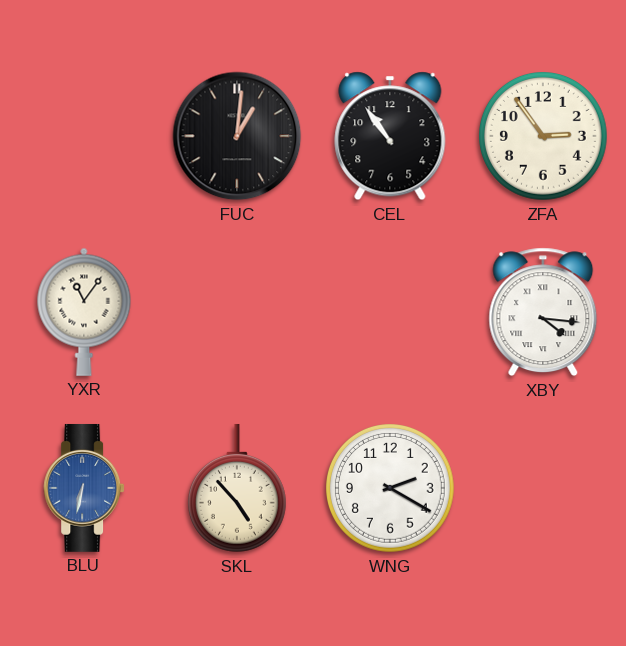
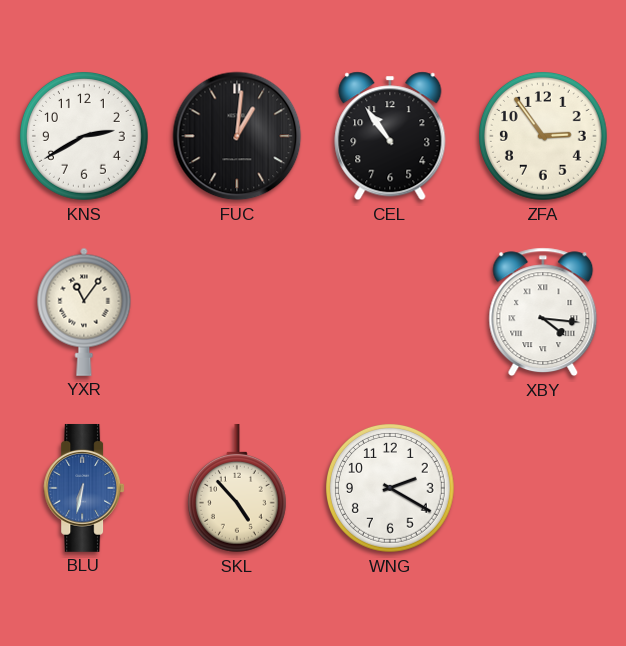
KNS: none -> 2:40 (85, 137)
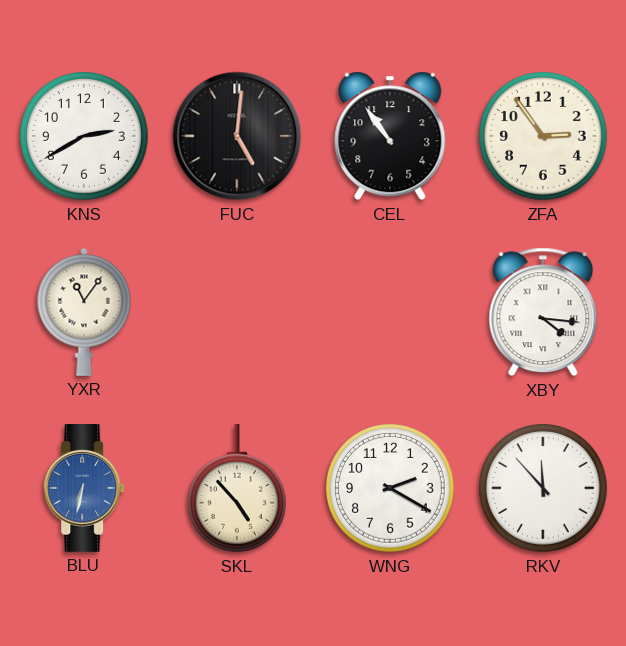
FUC: 1:01 -> 5:01 (237, 136)
RKV: none -> 11:53 (544, 489)
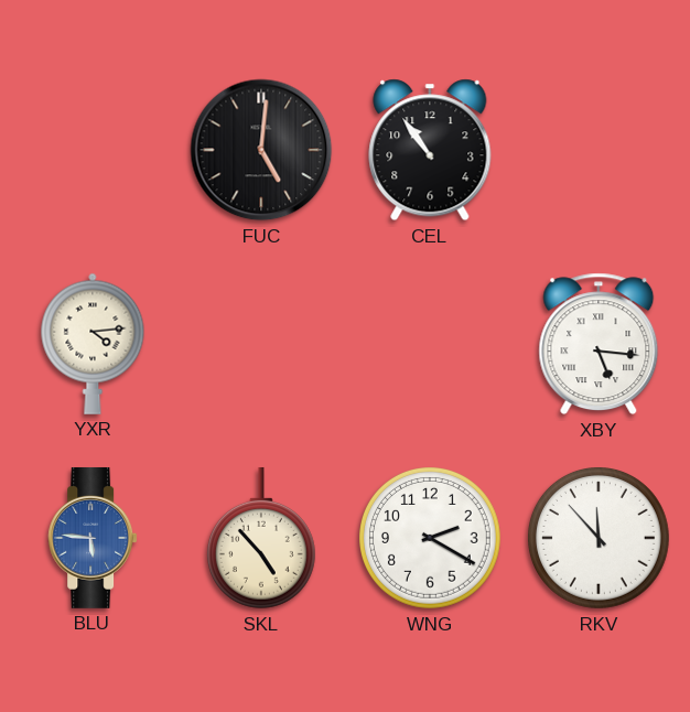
KNS: 2:40 -> none (85, 137)
ZFA: 2:54 -> none (544, 137)
YXR: 11:06 -> 4:14 (93, 344)
XBY: 4:16 -> 5:16 (599, 344)
BLU: 6:32 -> 5:46 (93, 538)
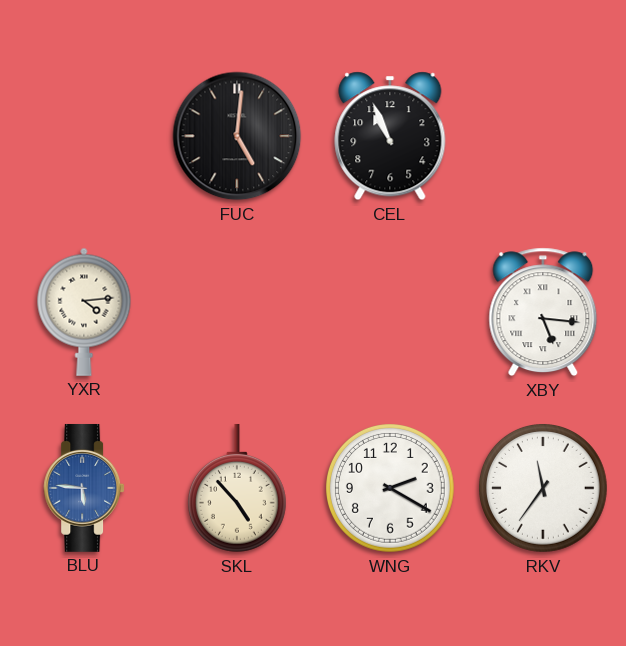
CEL: 10:54 -> 10:56 (390, 136)
RKV: 11:53 -> 11:36 (544, 489)
